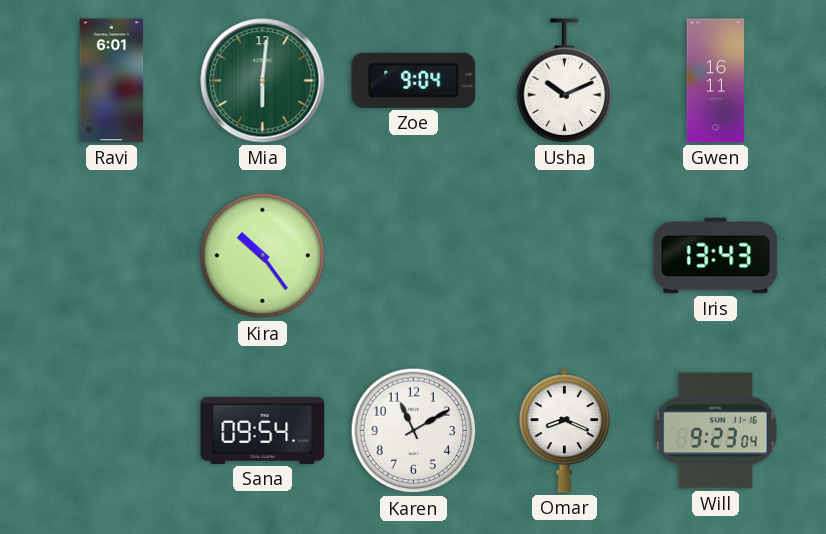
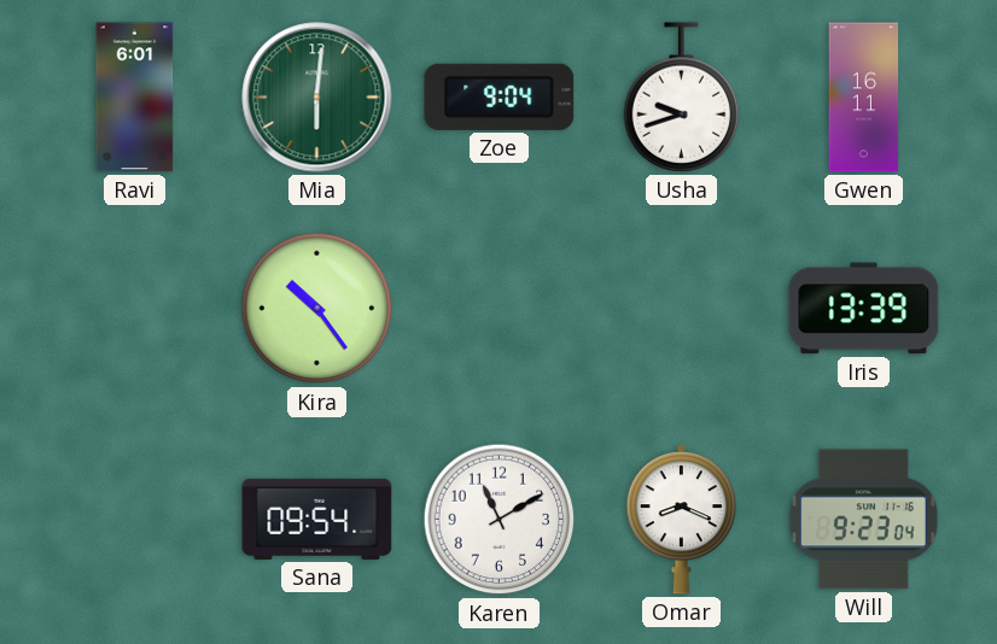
Usha: 10:11 -> 9:42 (682, 98)
Iris: 13:43 -> 13:39 (864, 309)
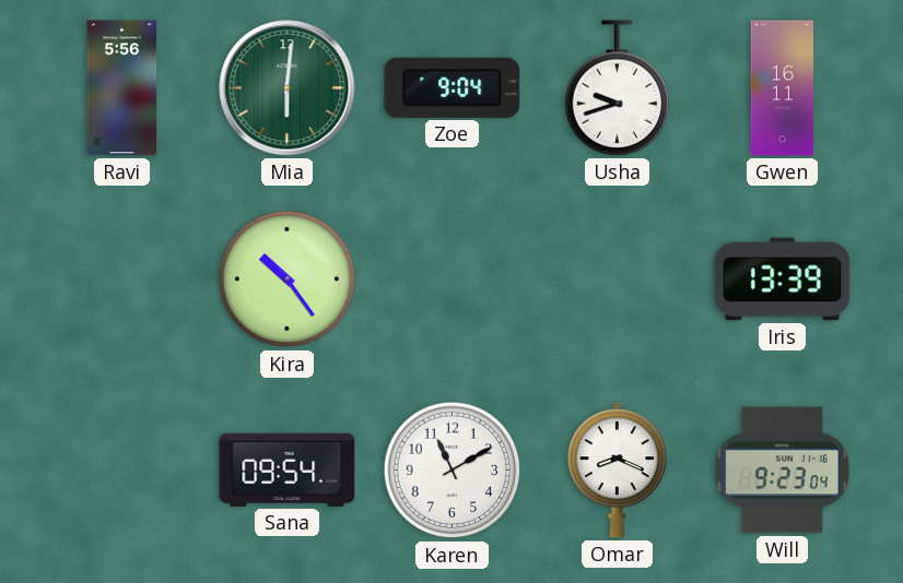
Ravi: 6:01 -> 5:56 (122, 88)
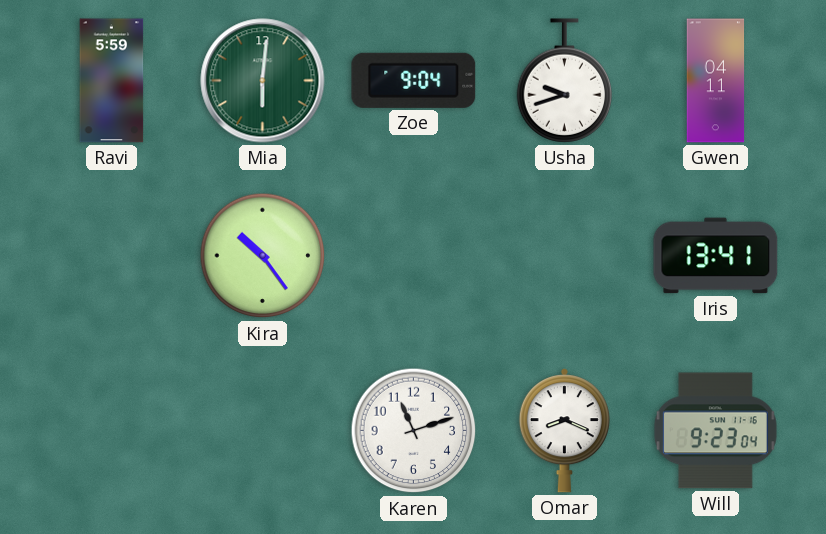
Ravi: 5:56 -> 5:59 (112, 81)
Gwen: 16:11 -> 04:11 (716, 81)
Iris: 13:39 -> 13:41 (716, 256)
Sana: 09:54 -> none (288, 469)
Karen: 11:10 -> 11:12 (414, 431)
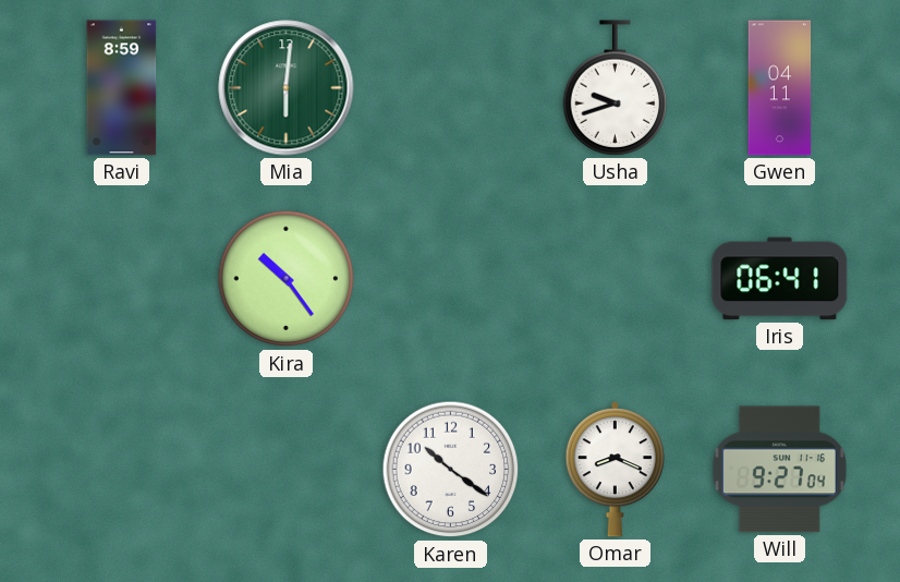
Ravi: 5:59 -> 8:59 (122, 88)
Zoe: 9:04 -> none (414, 80)
Iris: 13:41 -> 06:41 (780, 279)
Karen: 11:12 -> 10:21 (451, 470)
Will: 9:23 -> 9:27 (779, 470)
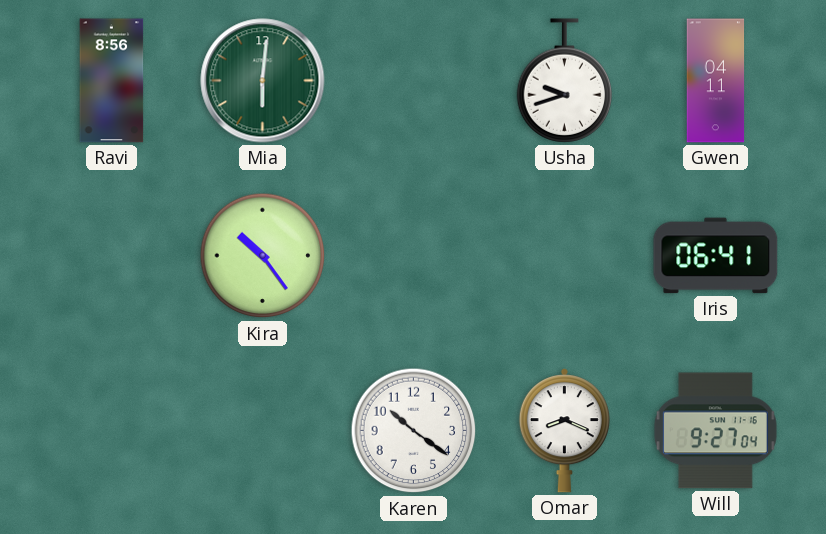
Ravi: 8:59 -> 8:56 (112, 81)
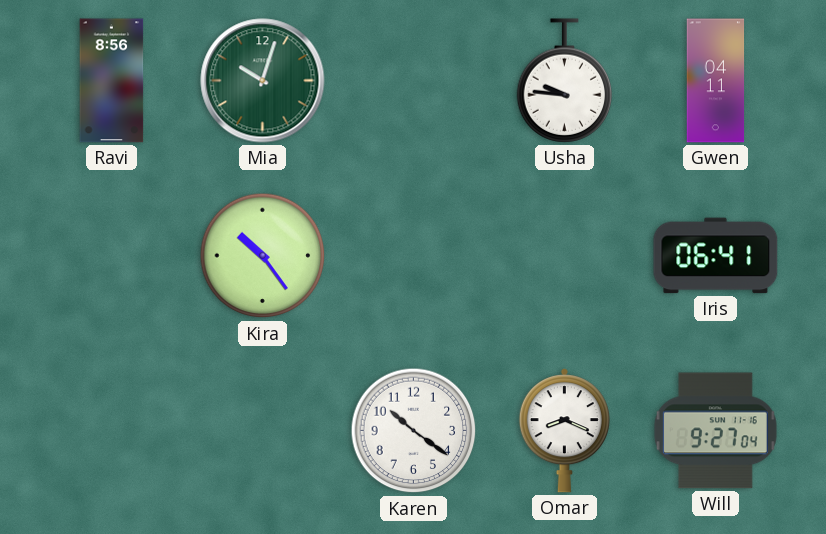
Mia: 6:01 -> 10:03 (263, 81)
Usha: 9:42 -> 9:46 (565, 81)
